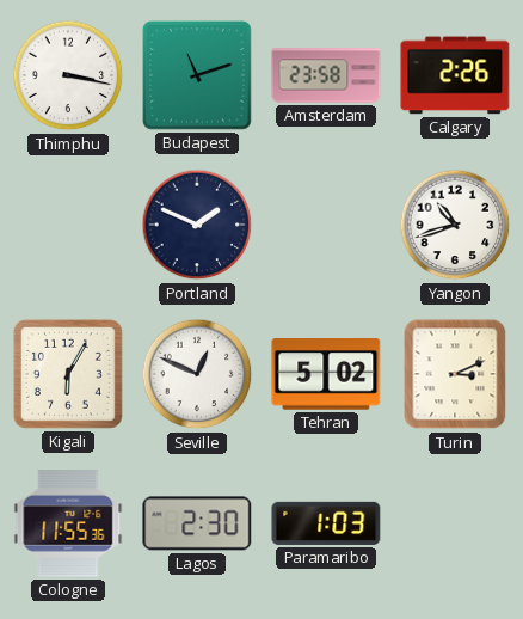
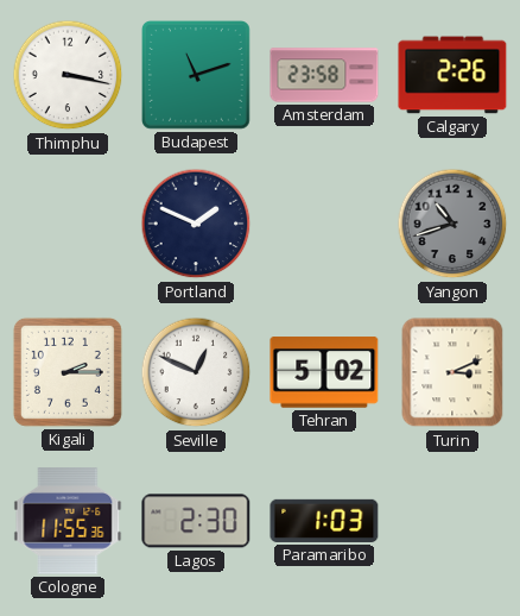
Yangon dial: white -> grey (452, 224)
Kigali: 6:05 -> 2:15 (68, 372)
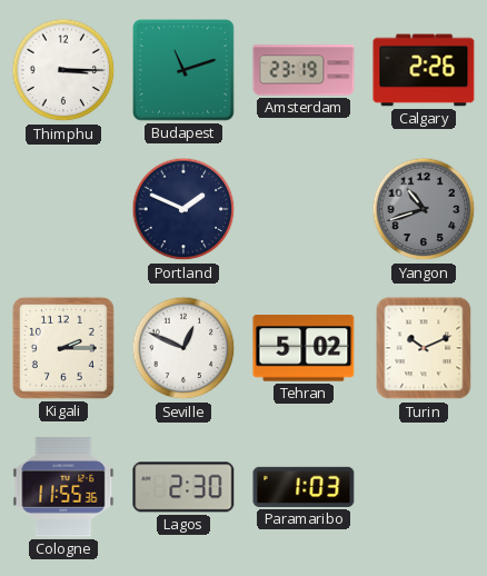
Thimphu: 3:17 -> 3:15 (63, 70)
Amsterdam: 23:58 -> 23:19 (304, 70)
Turin: 3:11 -> 10:11 (424, 348)
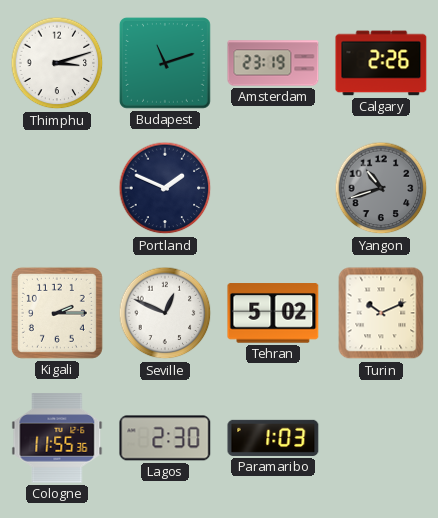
Thimphu: 3:15 -> 3:12 (57, 63)
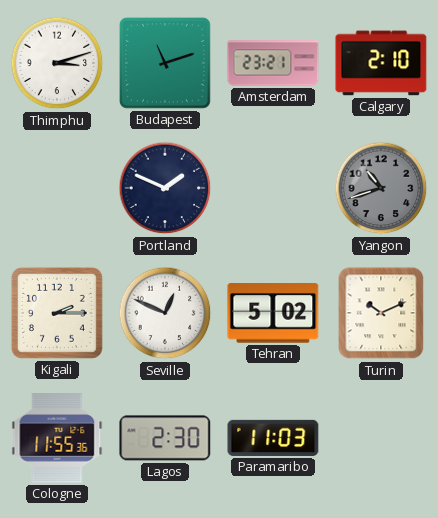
Amsterdam: 23:19 -> 23:21 (273, 63)
Calgary: 2:26 -> 2:10 (381, 63)
Paramaribo: 1:03 -> 11:03 (273, 438)
